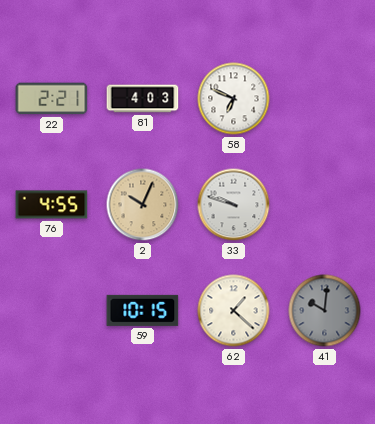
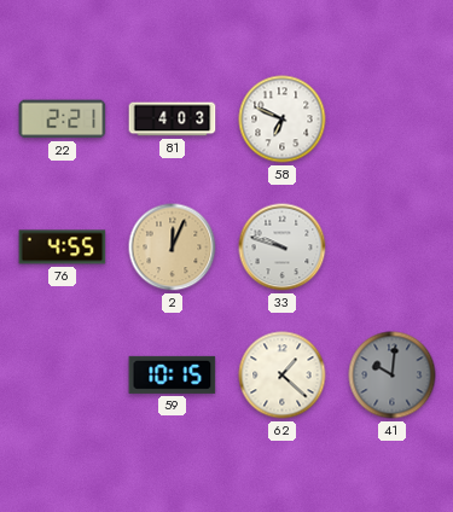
2: 10:04 -> 12:04 (173, 248)
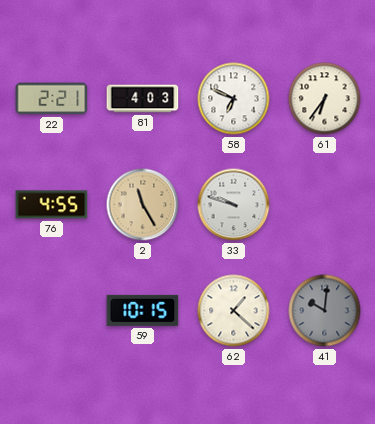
61: none -> 6:36 (325, 99)
2: 12:04 -> 11:25 (143, 205)
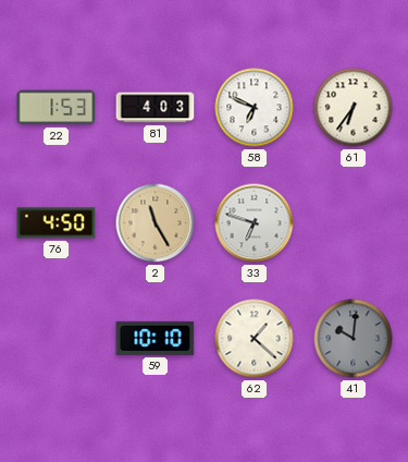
22: 2:21 -> 1:53 (57, 108)
76: 4:55 -> 4:50 (57, 223)
33: 9:48 -> 6:48 (255, 223)
59: 10:15 -> 10:10 (156, 338)
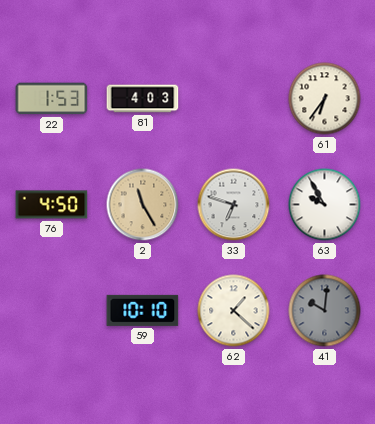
58: 6:49 -> none (255, 108)
63: none -> 9:55 (325, 205)
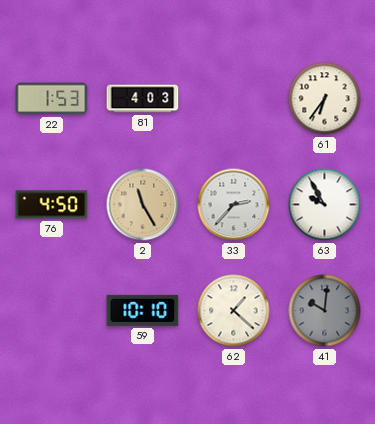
33: 6:48 -> 2:37 (234, 205)
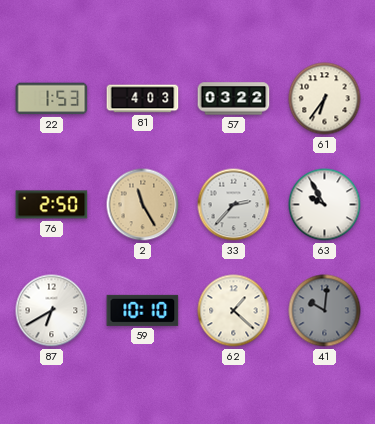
57: none -> 03:22 (234, 99)
76: 4:50 -> 2:50 (52, 205)
87: none -> 6:40 (52, 311)
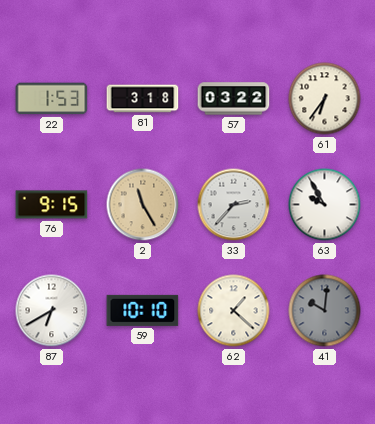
81: 4:03 -> 3:18 (143, 99)
76: 2:50 -> 9:15 (52, 205)
